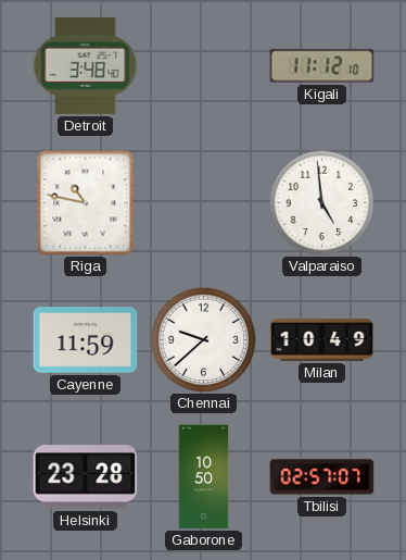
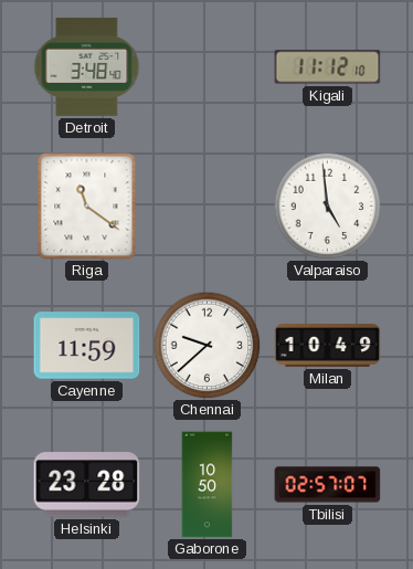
Riga: 10:47 -> 11:21 (87, 207)
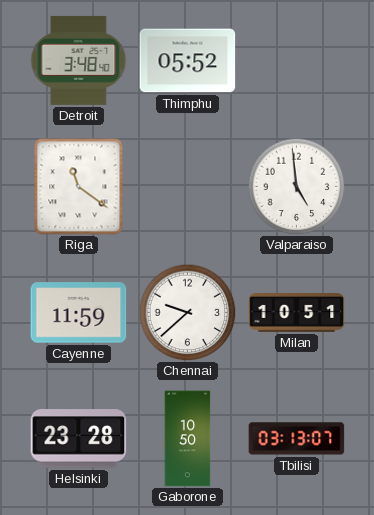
Thimphu: none -> 05:52 (188, 61)
Kigali: 11:12 -> none (328, 67)
Milan: 10:49 -> 10:51 (297, 313)
Tbilisi: 02:57 -> 03:13 (297, 439)
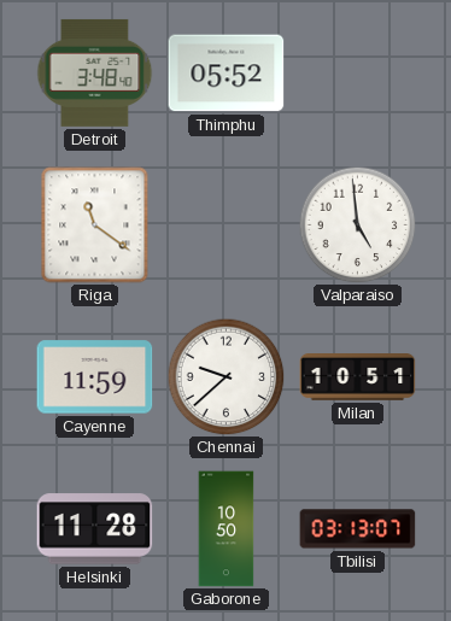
Helsinki: 23:28 -> 11:28 (95, 529)
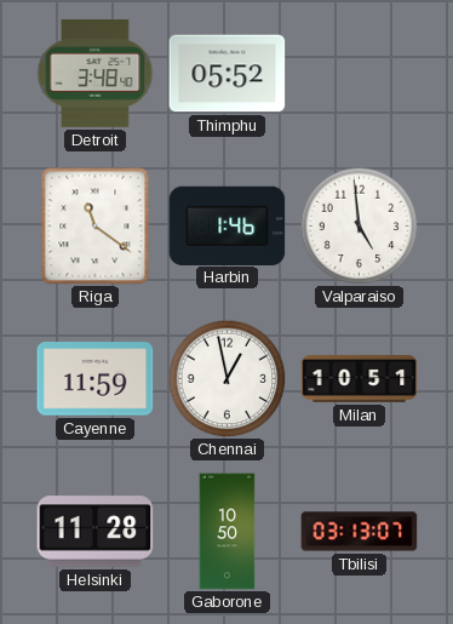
Harbin: none -> 1:46 (228, 225)
Chennai: 9:38 -> 12:58 (226, 378)
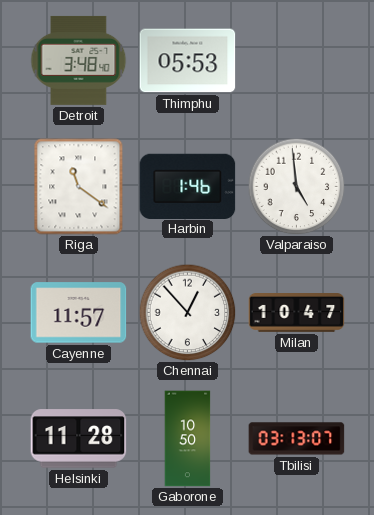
Thimphu: 05:52 -> 05:53 (188, 61)
Cayenne: 11:59 -> 11:57 (79, 313)
Chennai: 12:58 -> 12:53 (187, 312)
Milan: 10:51 -> 10:47 (297, 313)
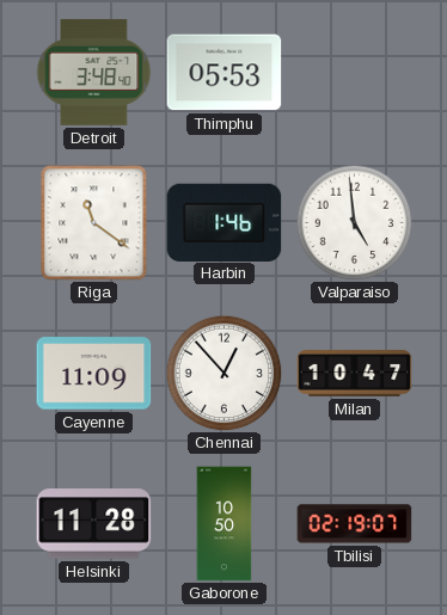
Cayenne: 11:57 -> 11:09 (94, 374)
Tbilisi: 03:13 -> 02:19 (355, 524)
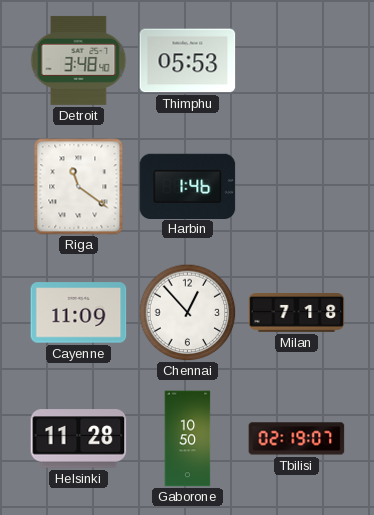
Valparaiso: 4:59 -> none (354, 222)
Milan: 10:47 -> 7:18 (297, 313)
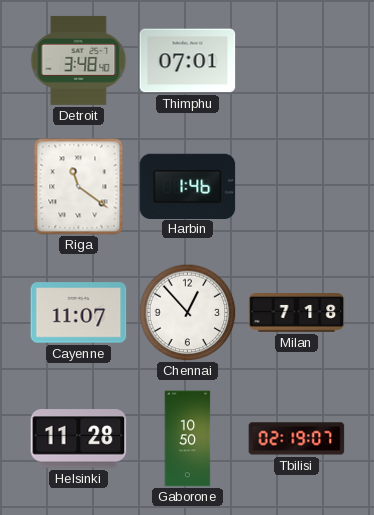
Thimphu: 05:53 -> 07:01 (188, 61)
Cayenne: 11:09 -> 11:07 (79, 313)
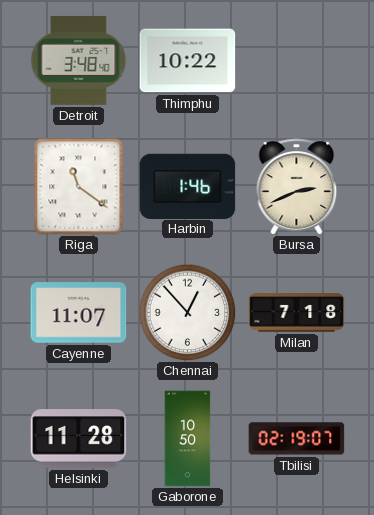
Thimphu: 07:01 -> 10:22 (188, 61)
Bursa: none -> 2:41 (297, 187)
